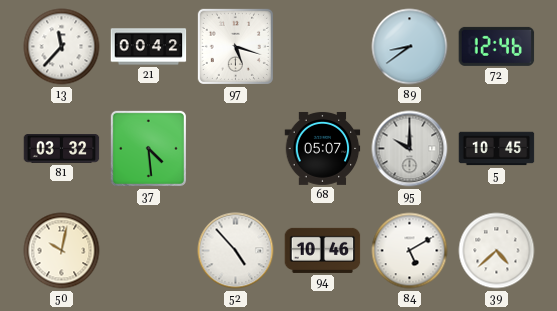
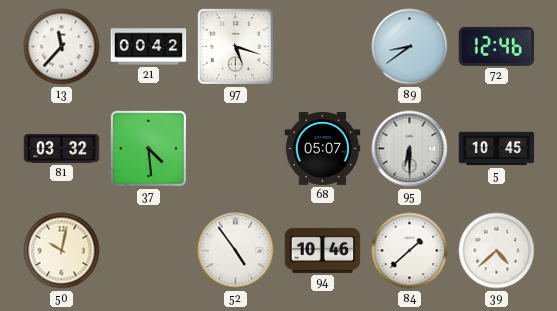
95: 10:00 -> 6:30 (410, 149)
52: 4:53 -> 4:54 (236, 251)
84: 5:10 -> 1:38 (410, 251)
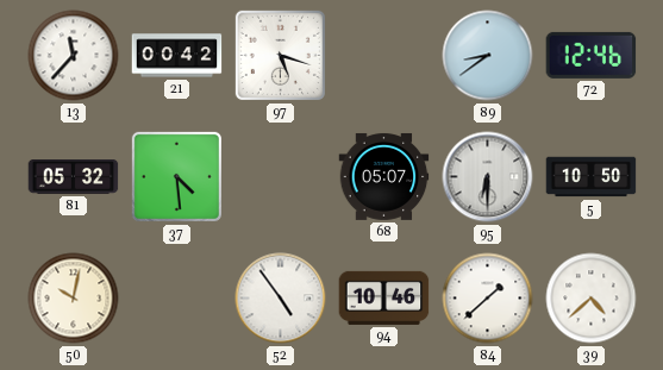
81: 03:32 -> 05:32 (74, 177)
5: 10:45 -> 10:50 (592, 177)
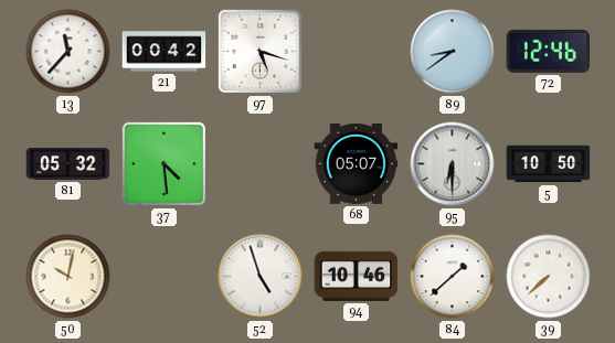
52: 4:54 -> 4:57 (261, 277)
39: 4:38 -> 7:38 (549, 277)
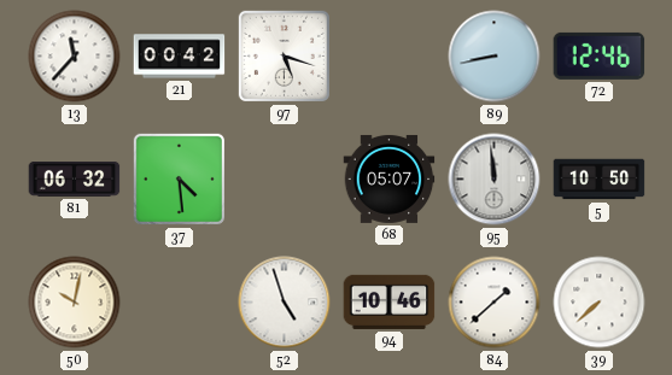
89: 8:39 -> 8:43 (495, 57)
81: 05:32 -> 06:32 (75, 180)
95: 6:30 -> 11:59 (495, 180)
